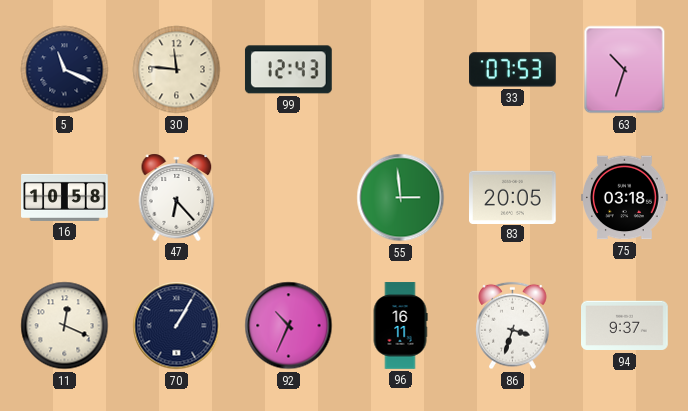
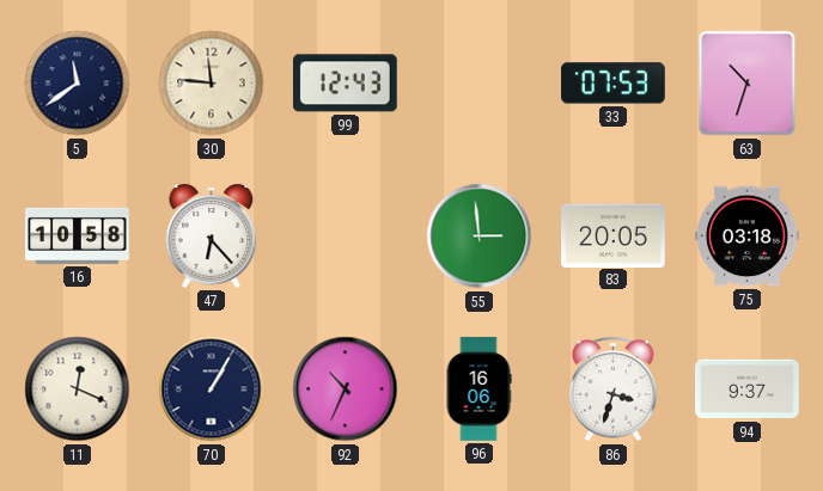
5: 11:19 -> 11:39 (78, 84)
96: 16:11 -> 16:06 (478, 389)
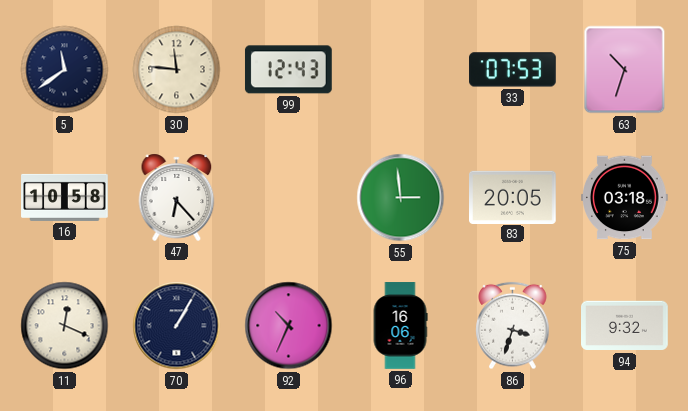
94: 9:37 -> 9:32 (625, 326)
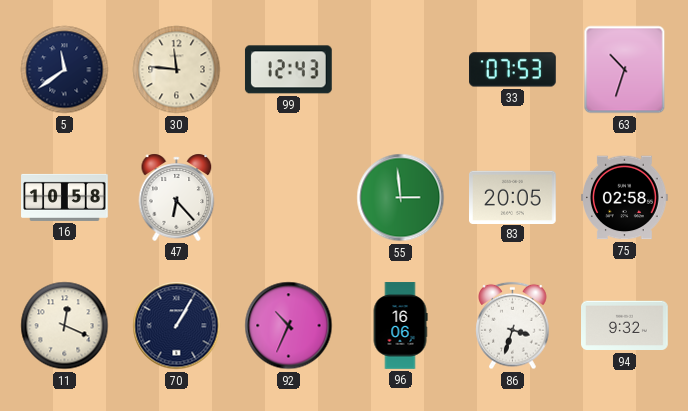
75: 03:18 -> 02:58 (625, 198)
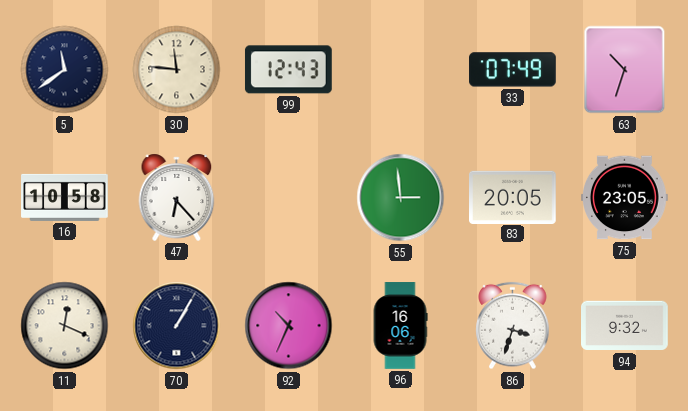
33: 07:53 -> 07:49 (513, 70)
75: 02:58 -> 23:05 (625, 198)
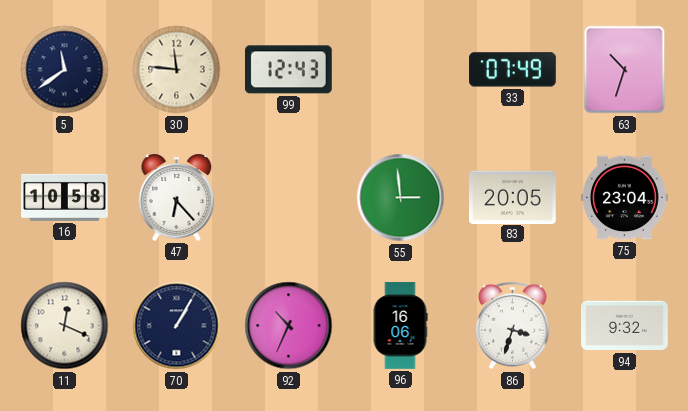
75: 23:05 -> 23:04 (625, 198)
